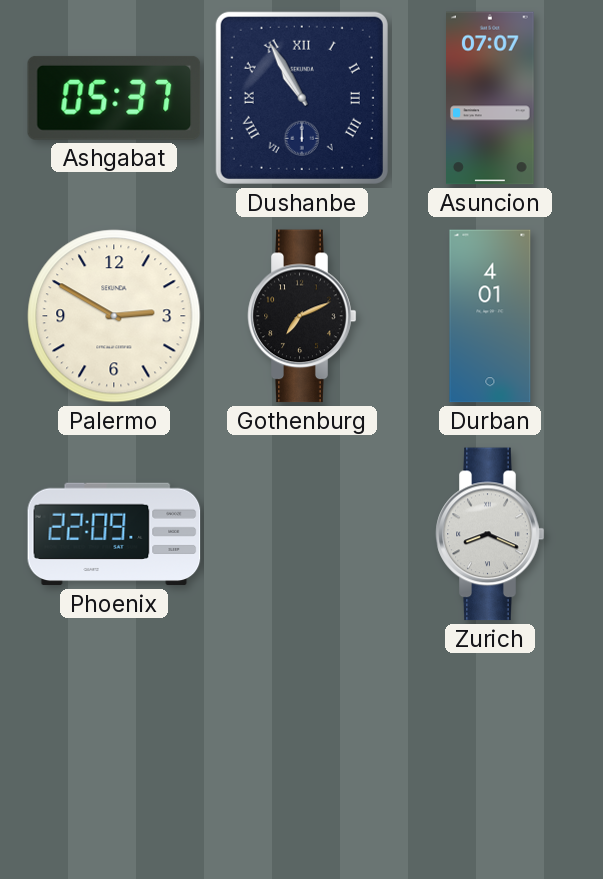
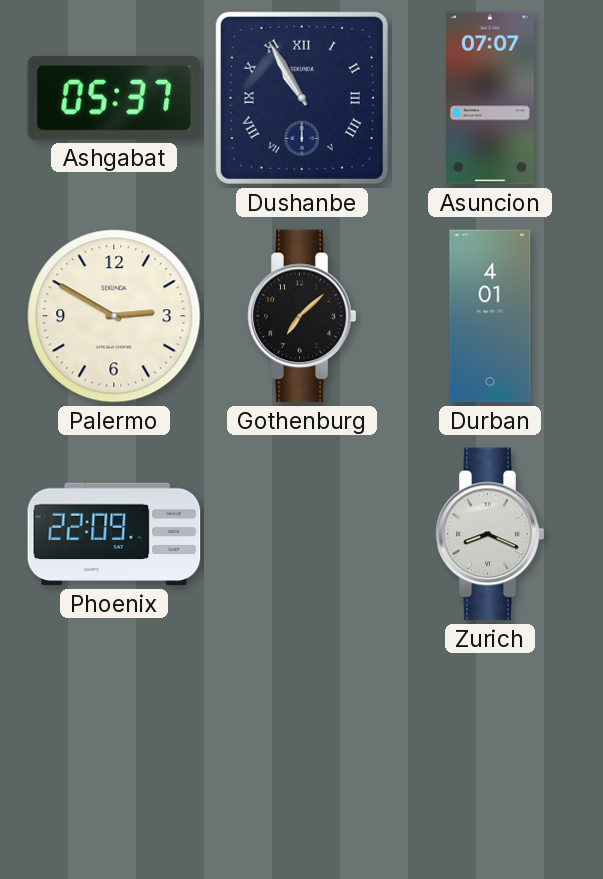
Gothenburg: 7:11 -> 7:08 (302, 316)
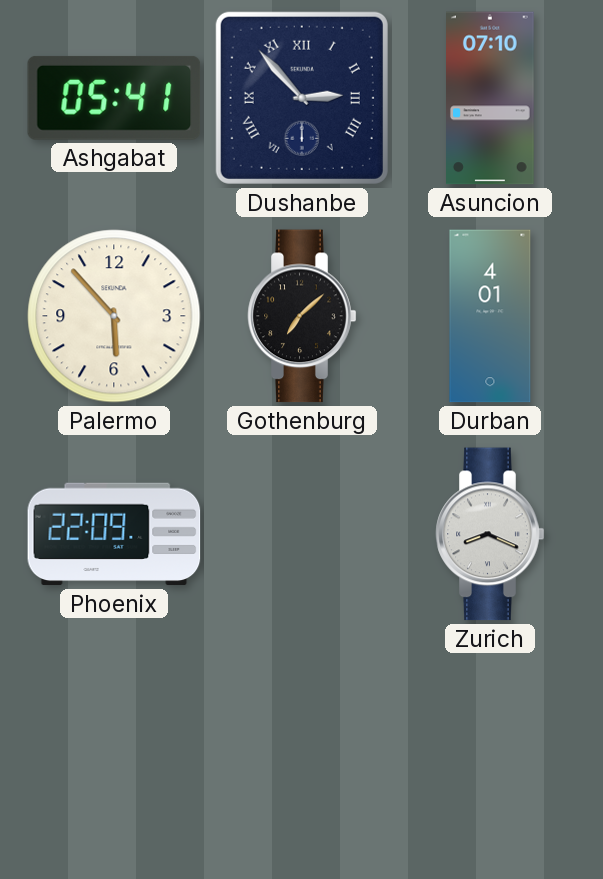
Ashgabat: 05:37 -> 05:41 (114, 98)
Dushanbe: 10:55 -> 2:53 (302, 98)
Asuncion: 07:07 -> 07:10 (491, 98)
Palermo: 2:50 -> 5:53 (114, 316)
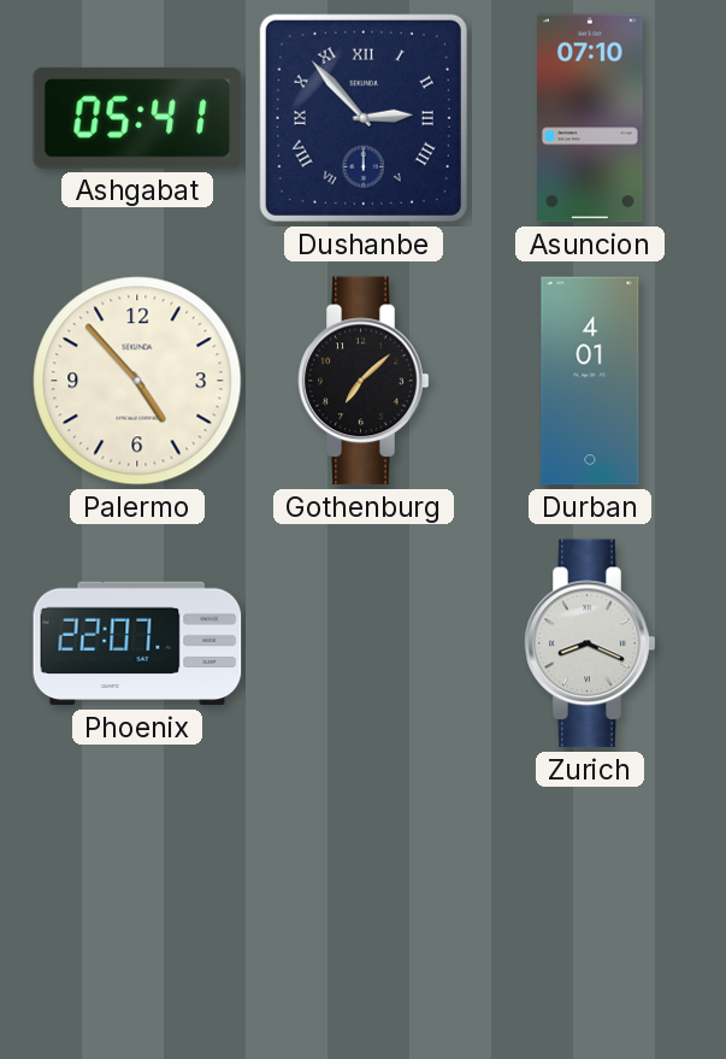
Palermo: 5:53 -> 4:53 (137, 381)
Phoenix: 22:09 -> 22:07 (137, 643)
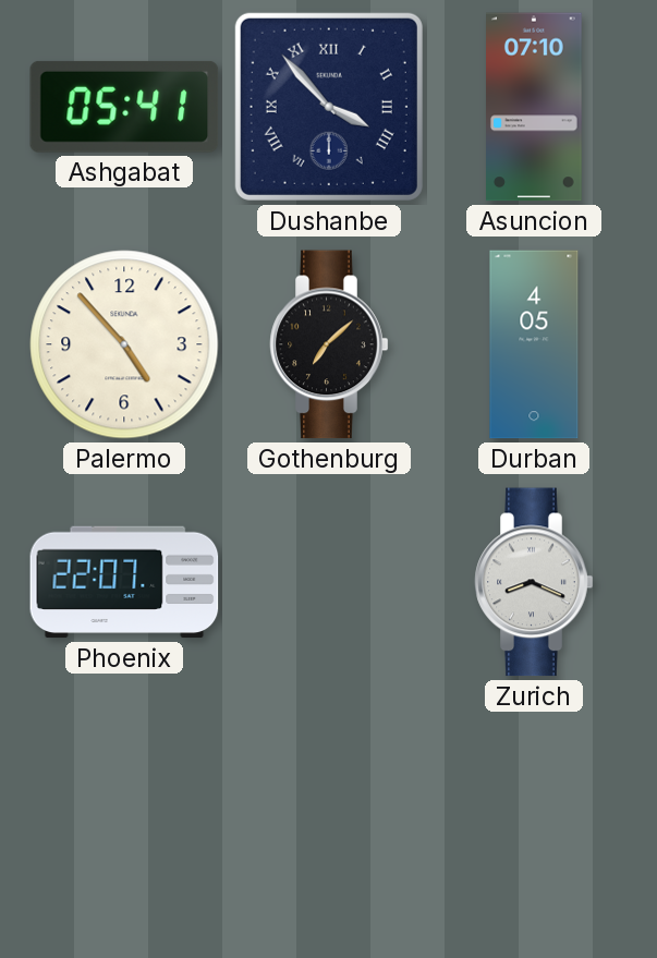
Dushanbe: 2:53 -> 3:53 (329, 107)
Durban: 4:01 -> 4:05 (534, 344)
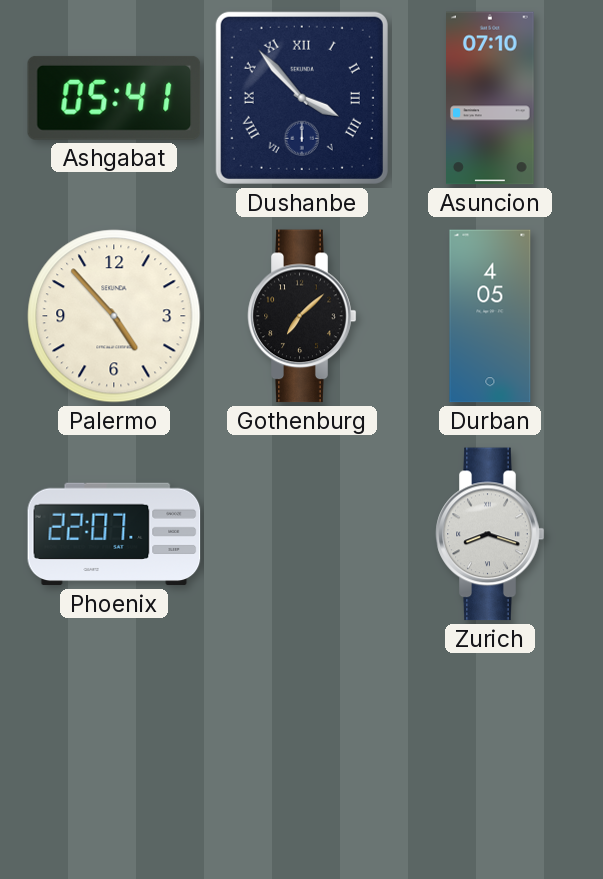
Zurich: 8:19 -> 8:18 (490, 534)
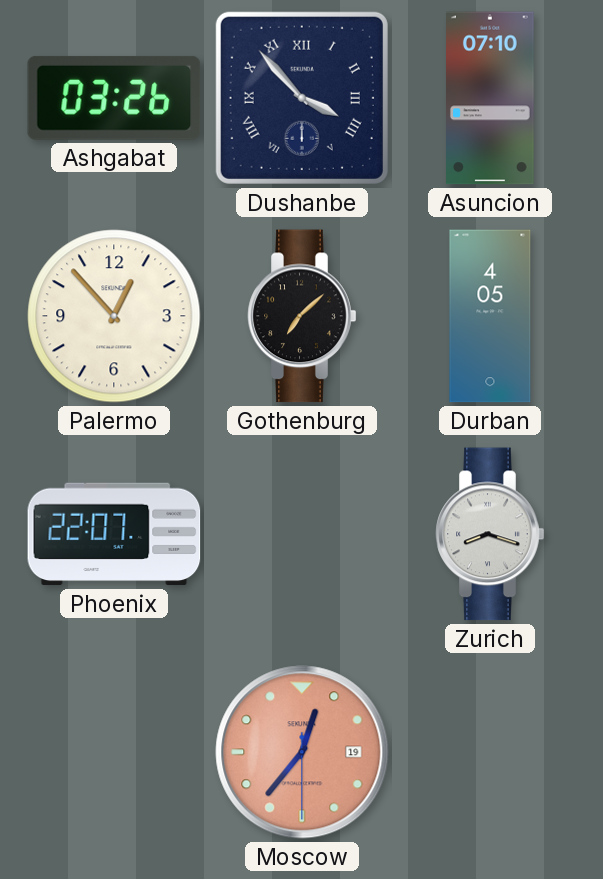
Ashgabat: 05:41 -> 03:26 (114, 98)
Palermo: 4:53 -> 12:53 (114, 316)
Moscow: none -> 12:36 (302, 752)
